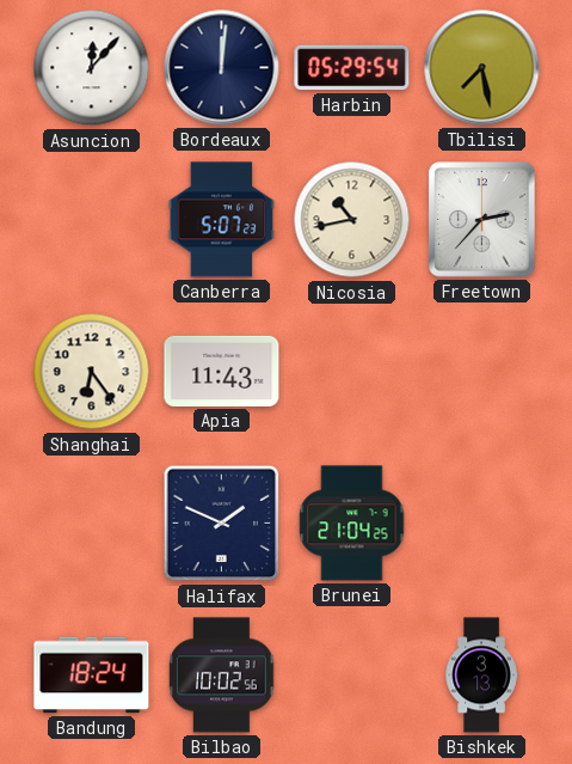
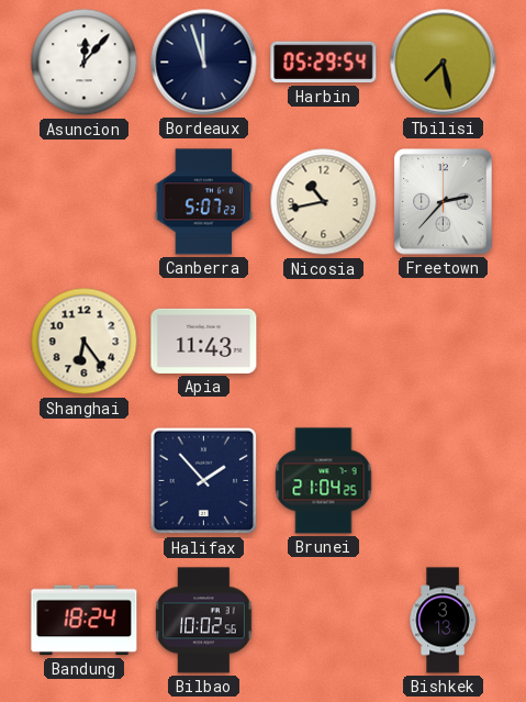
Bordeaux: 12:01 -> 11:57 (204, 63)
Halifax: 1:49 -> 1:53 (204, 481)
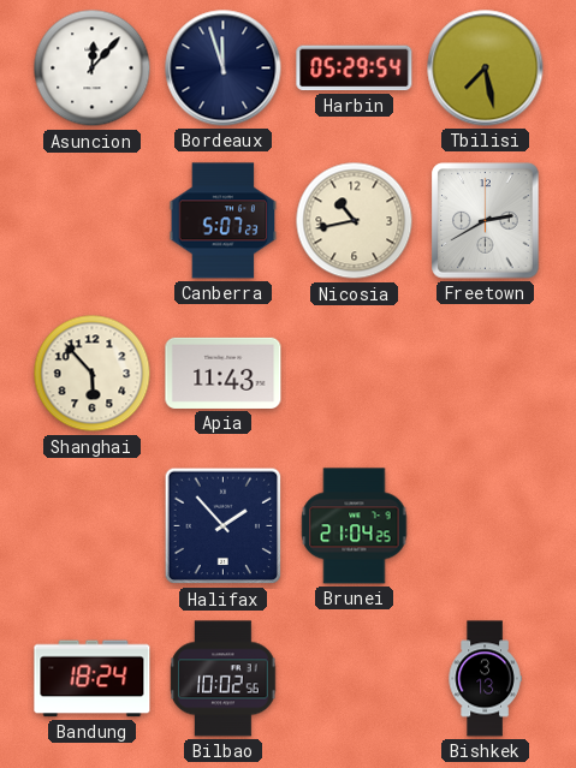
Freetown: 2:37 -> 2:40 (486, 221)
Shanghai: 6:24 -> 5:53 (93, 374)
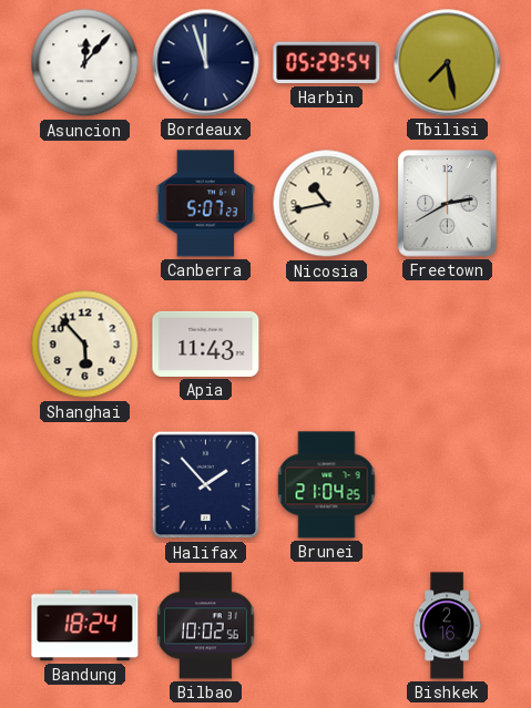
Bishkek: 3:13 -> 2:16 (447, 626)
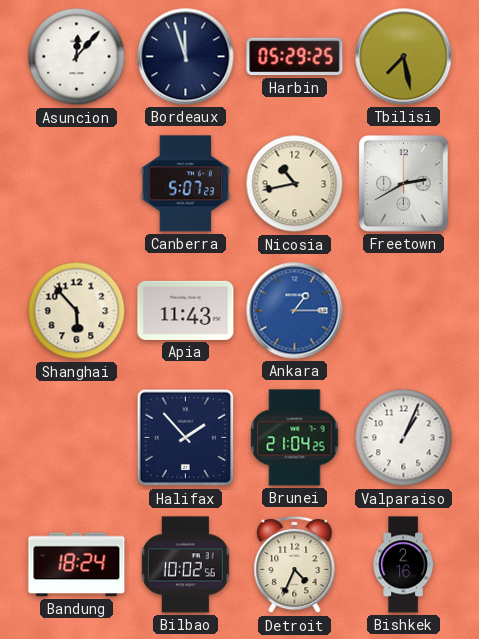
Harbin: 05:29:54 -> 05:29:25 (295, 57)
Ankara: none -> 1:15 (295, 311)
Valparaiso: none -> 1:04 (404, 438)
Detroit: none -> 4:34 (295, 565)
